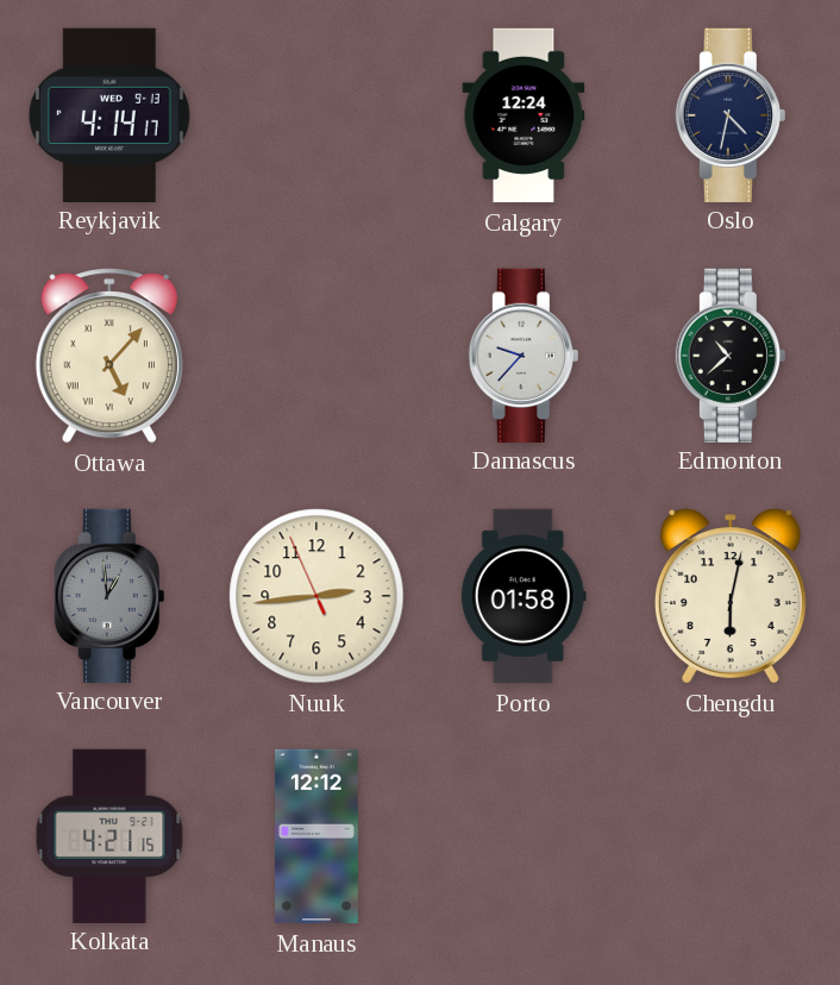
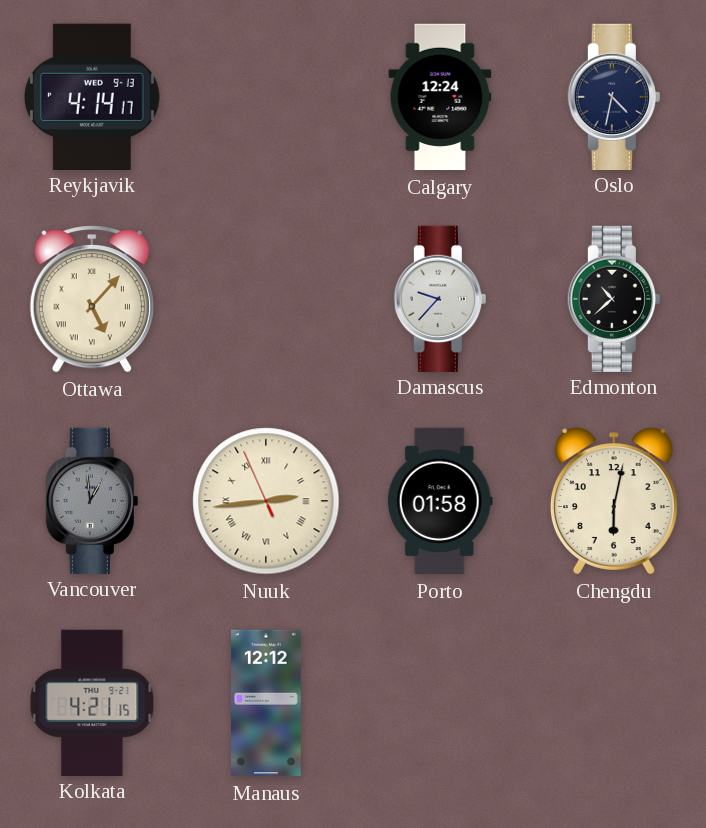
Nuuk numerals: Arabic -> Roman (266, 501)
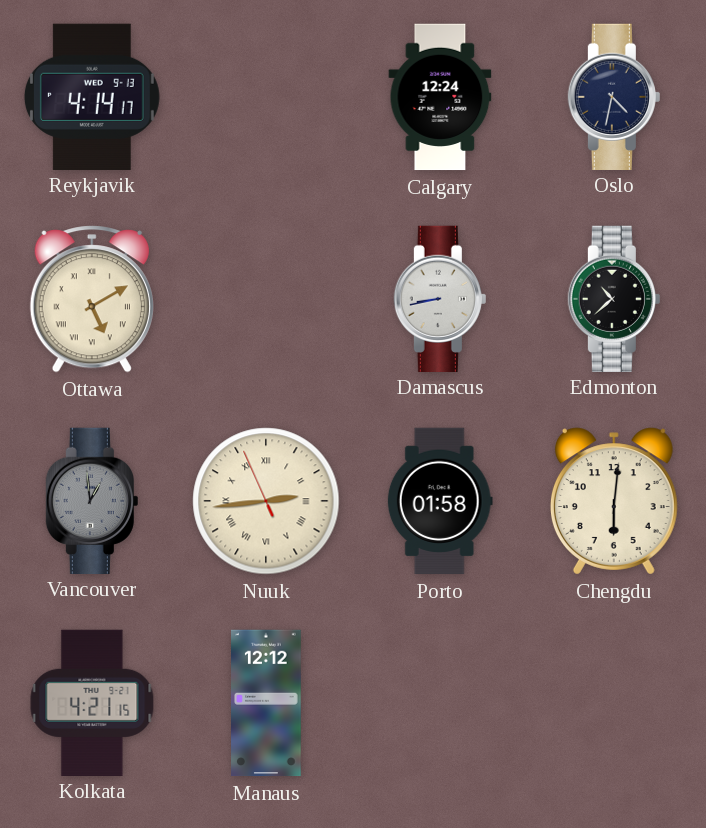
Ottawa: 5:07 -> 5:10 (92, 299)
Damascus: 9:37 -> 8:43 (440, 298)
Chengdu: 6:02 -> 6:01 (614, 501)
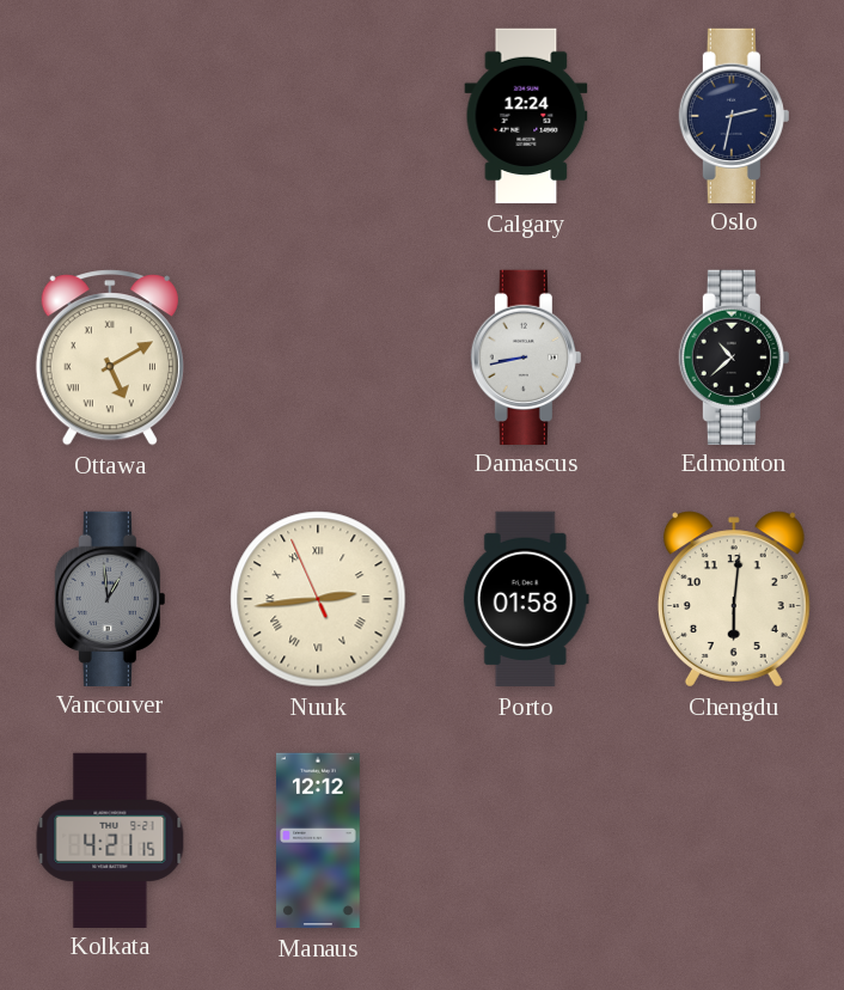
Reykjavik: 4:14 -> none (92, 96)
Oslo: 4:32 -> 2:32 (734, 115)
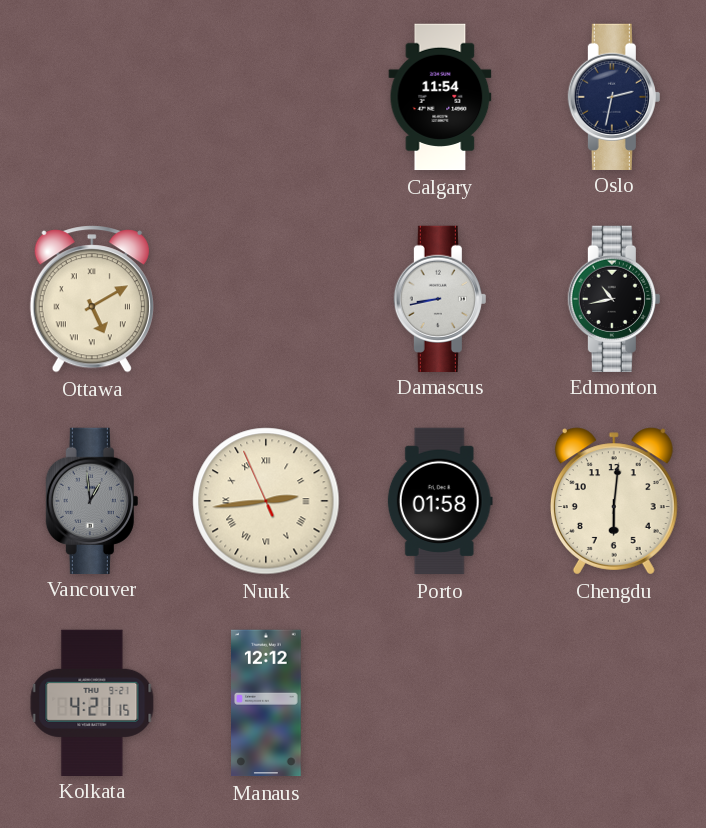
Calgary: 12:24 -> 11:54 (440, 97)
Edmonton: 10:38 -> 10:43 (614, 298)
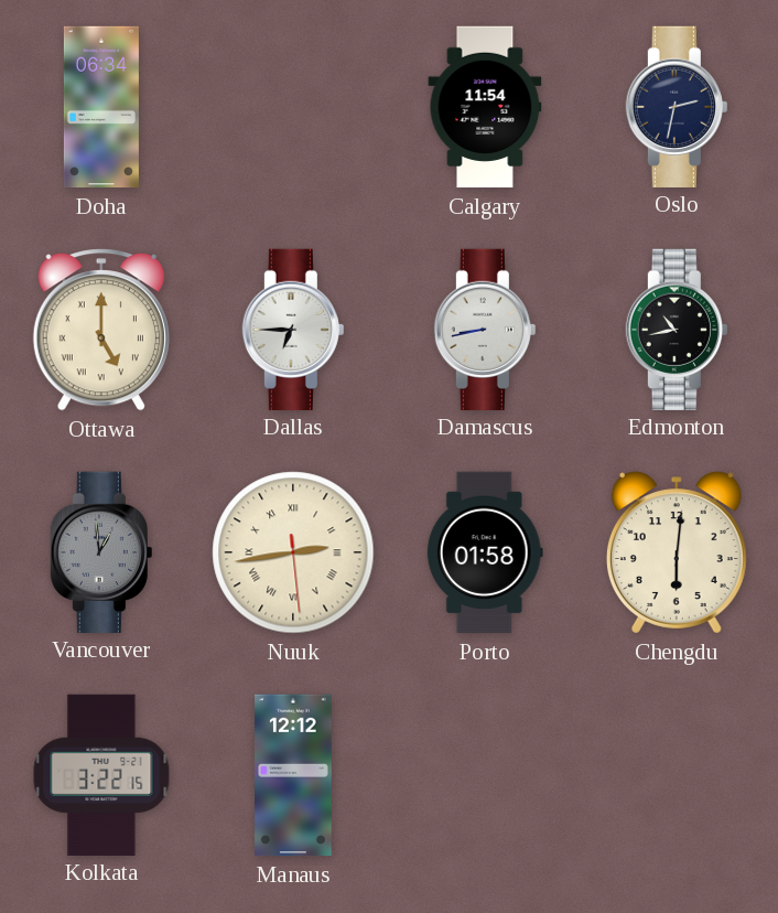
Doha: none -> 06:34 (101, 107)
Ottawa: 5:10 -> 5:00 (101, 330)
Dallas: none -> 6:45 (293, 329)
Nuuk: 2:43:56 -> 2:43:29 (293, 552)
Kolkata: 4:21 -> 3:22 (101, 774)
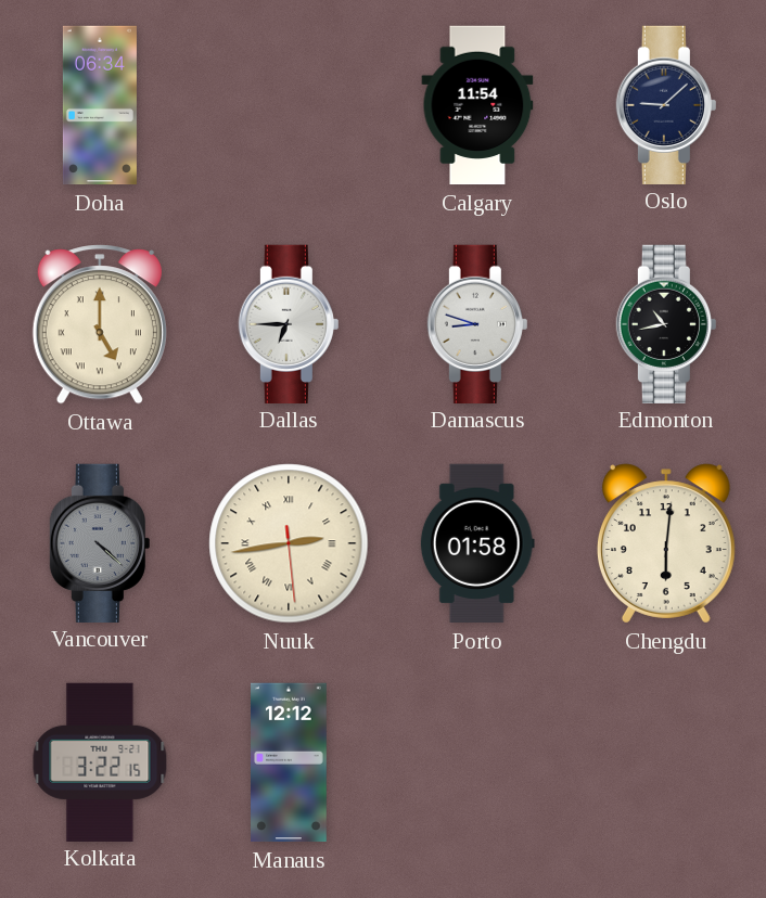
Oslo: 2:32 -> 9:08 (666, 104)
Damascus: 8:43 -> 8:48 (477, 323)
Vancouver: 12:59 -> 4:22 (100, 542)
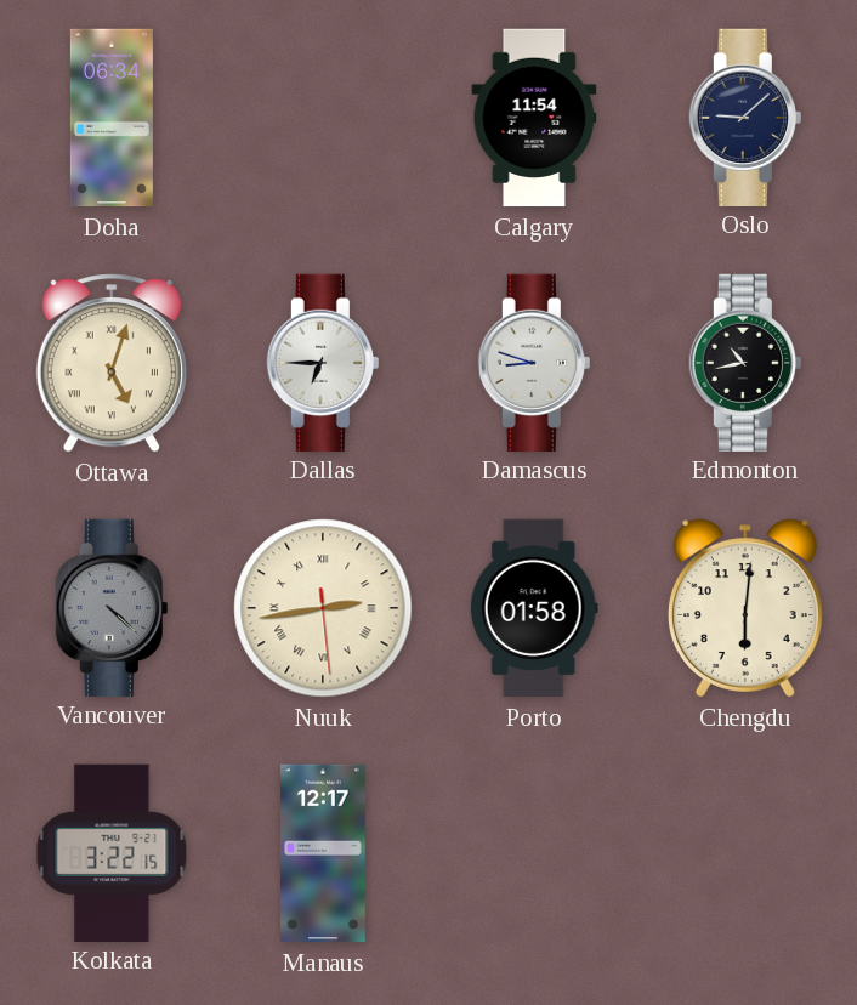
Ottawa: 5:00 -> 5:03 (112, 363)
Manaus: 12:12 -> 12:17 (324, 853)
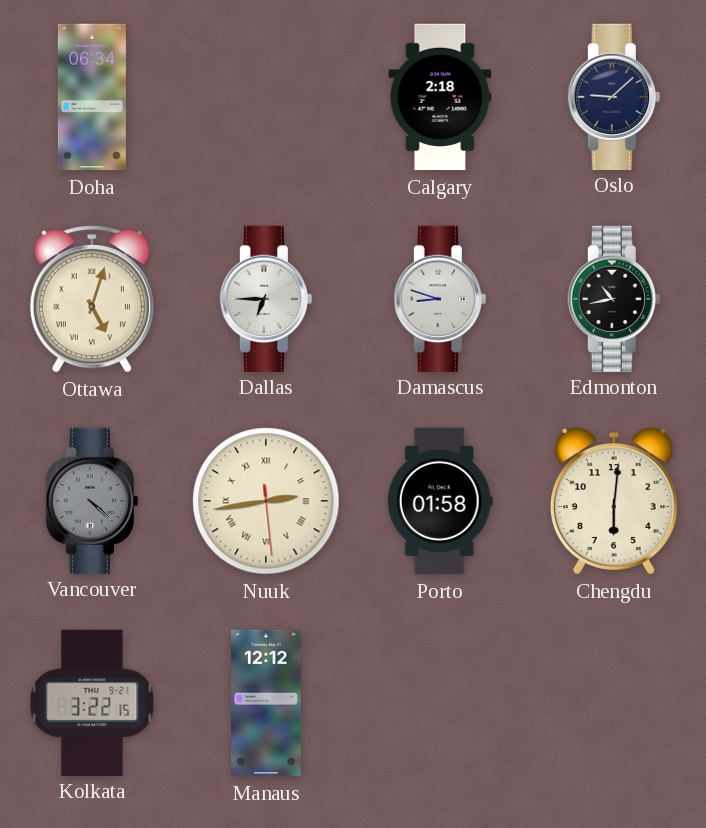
Calgary: 11:54 -> 2:18 (440, 97)
Manaus: 12:17 -> 12:12 (267, 703)
